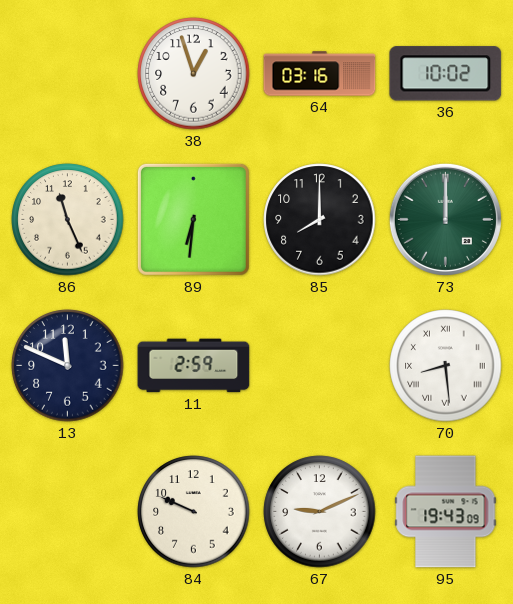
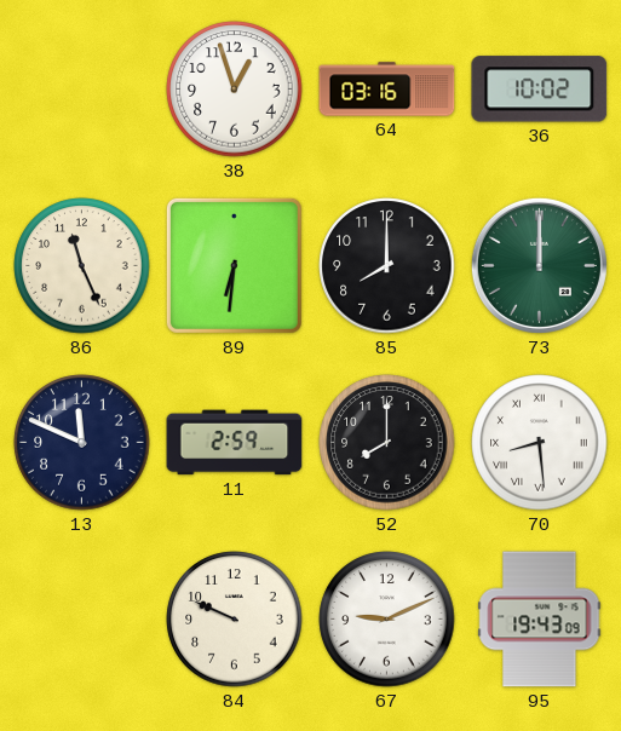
52: none -> 8:00 (387, 443)
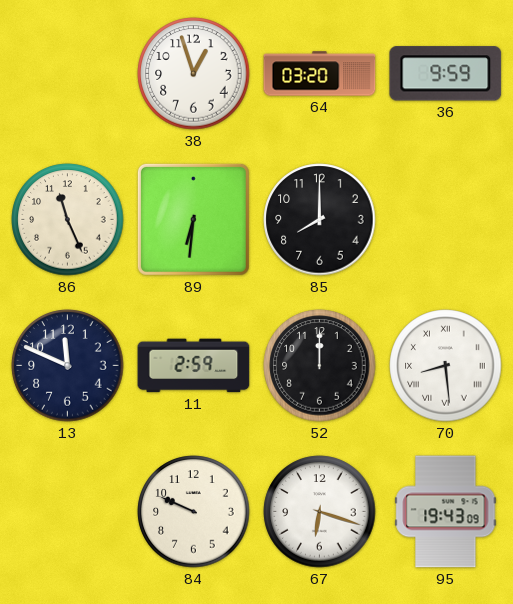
64: 03:16 -> 03:20 (320, 74)
36: 10:02 -> 9:59 (446, 74)
73: 12:00 -> none (539, 265)
52: 8:00 -> 12:00 (320, 366)
67: 9:11 -> 6:18 (320, 512)
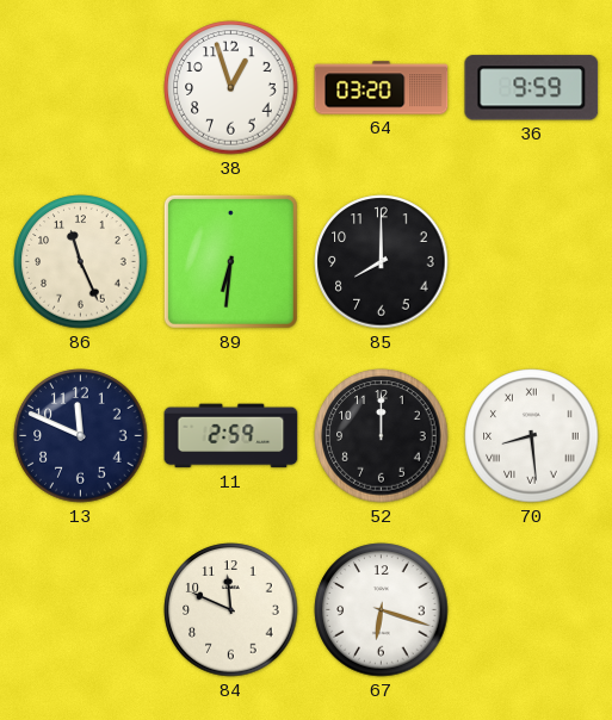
84: 9:49 -> 11:49 (231, 610)
95: 19:43 -> none (446, 512)
